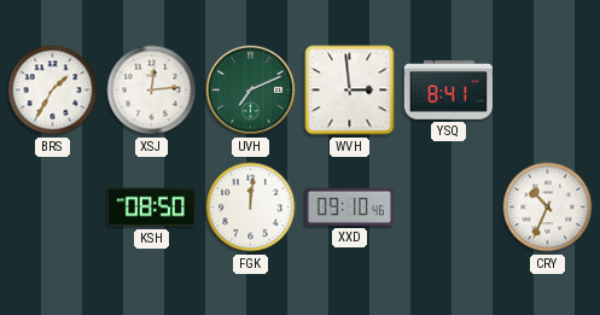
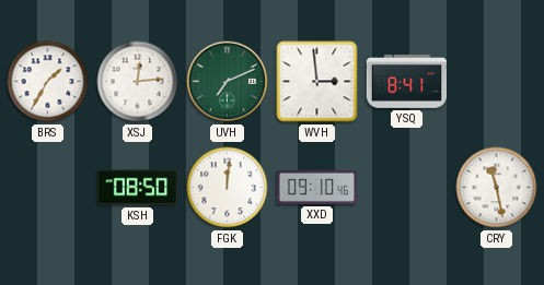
CRY: 10:34 -> 11:28 (497, 188)
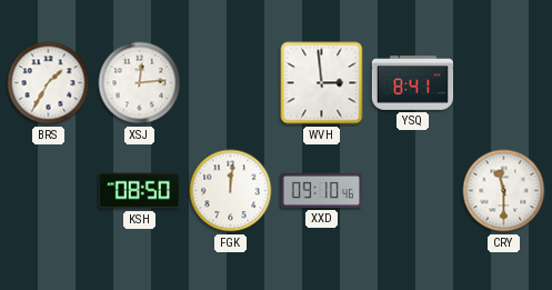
UVH: 7:11 -> none (228, 82)
CRY: 11:28 -> 11:30 (504, 191)
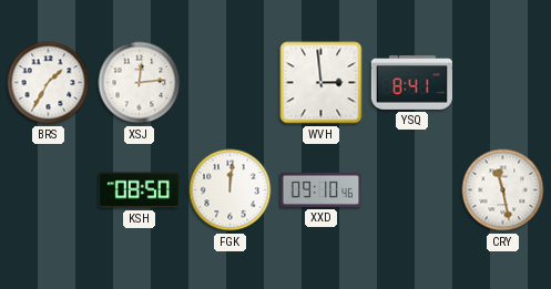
CRY: 11:30 -> 11:28 (503, 190)
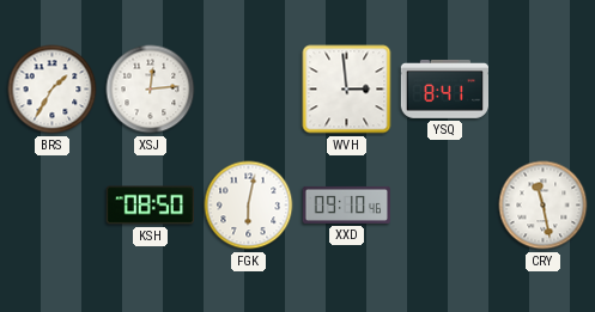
FGK: 12:01 -> 6:02 (249, 206)
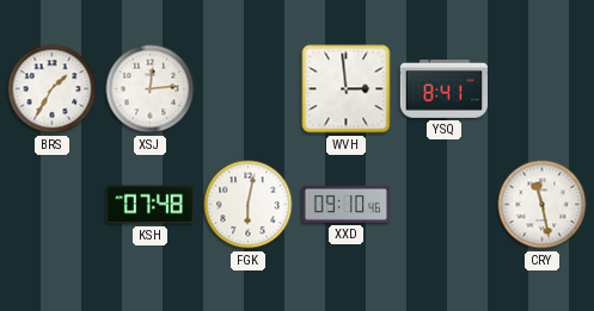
KSH: 08:50 -> 07:48 (149, 205)
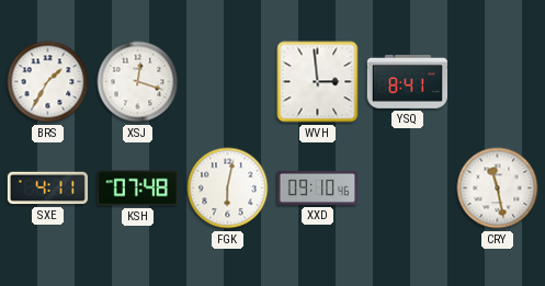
XSJ: 12:14 -> 12:18 (138, 82)
SXE: none -> 4:11 (47, 188)
